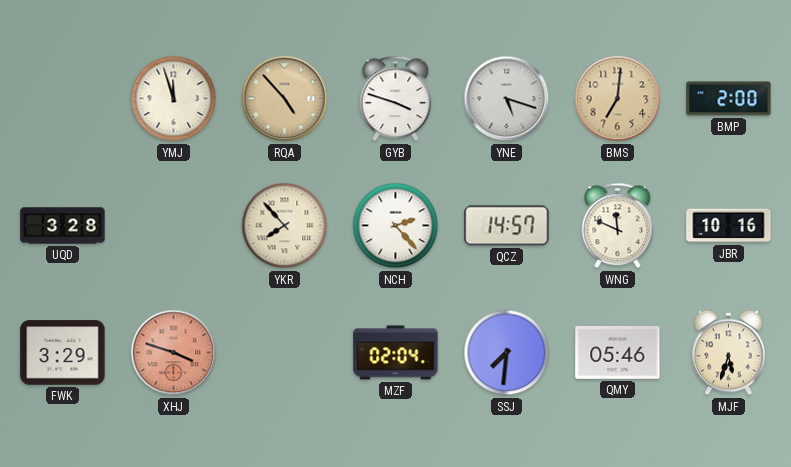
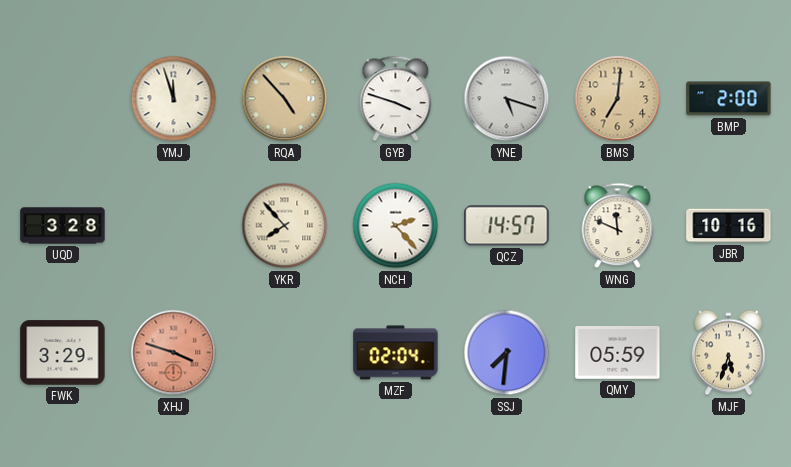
QMY: 05:46 -> 05:59 (618, 353)
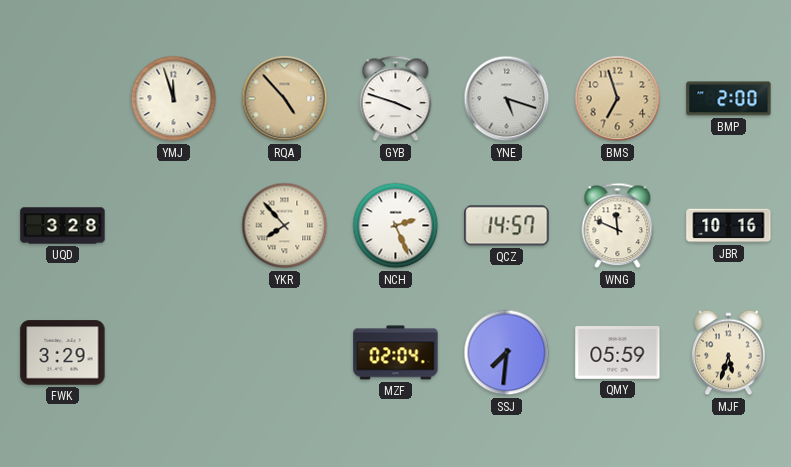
BMS: 7:01 -> 6:57 (618, 99)
NCH: 2:23 -> 2:26 (396, 226)
XHJ: 3:48 -> none (174, 353)
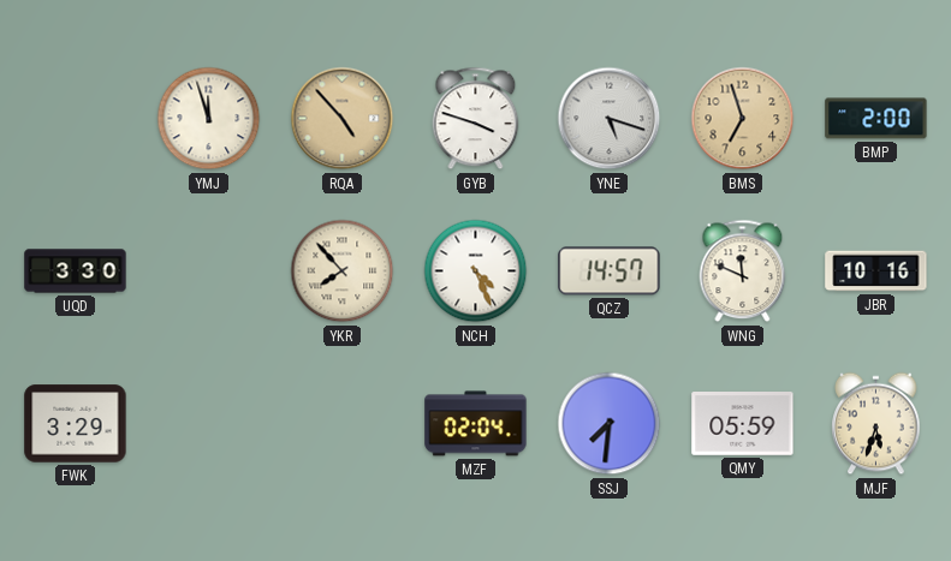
UQD: 3:28 -> 3:30 (76, 271)
NCH: 2:26 -> 4:26 (476, 271)
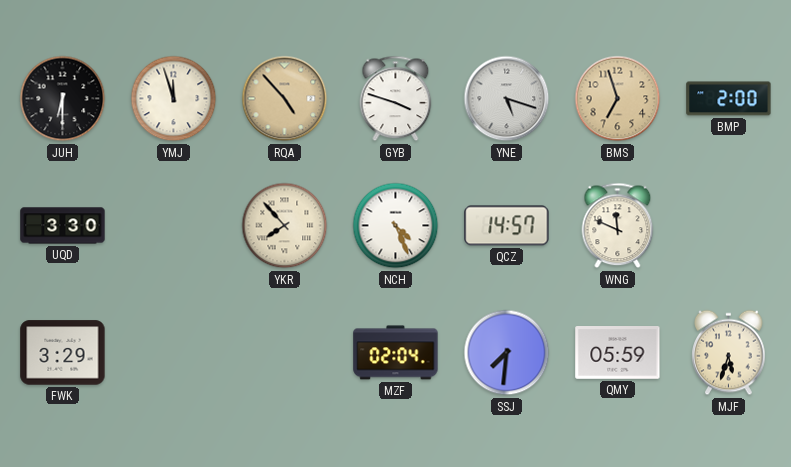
JUH: none -> 6:30 (63, 99)
JBR: 10:16 -> none (876, 271)
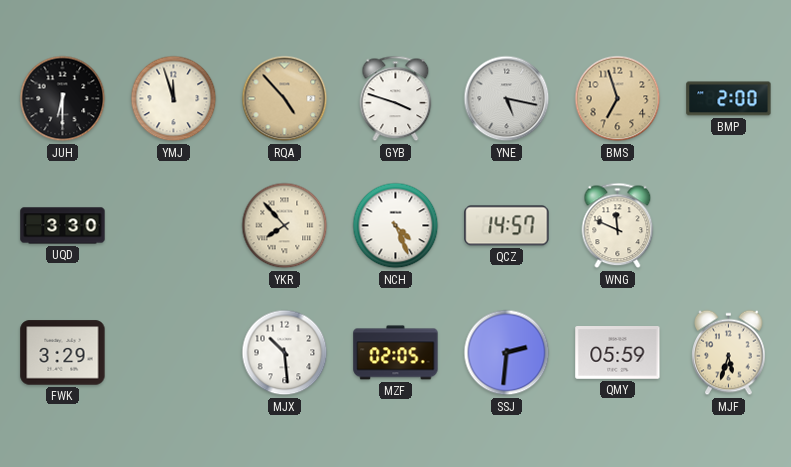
YNE: 5:18 -> 5:17 (507, 99)
MJX: none -> 10:29 (285, 353)
MZF: 02:04 -> 02:05 (396, 353)
SSJ: 7:31 -> 2:31 (507, 353)
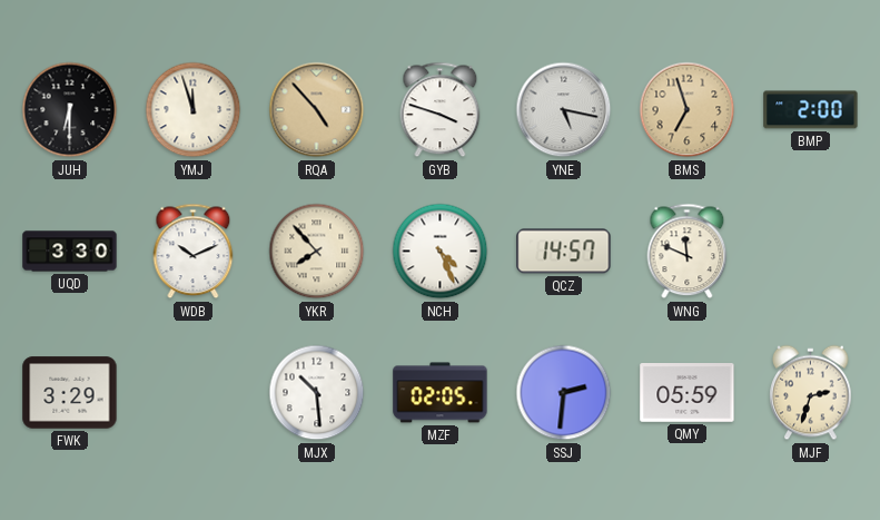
WDB: none -> 10:11 (194, 252)
MJF: 5:33 -> 2:33 (811, 393)
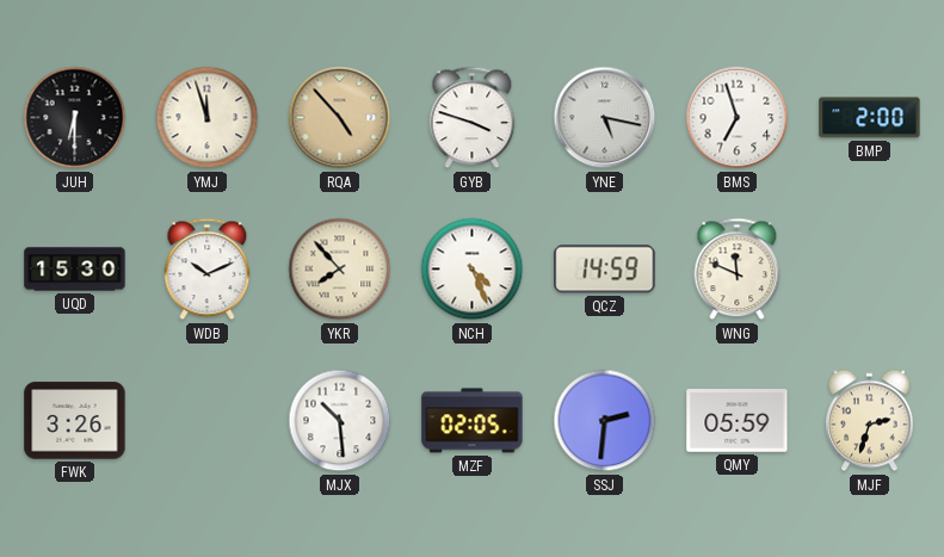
BMS dial: champagne -> white (738, 118)
UQD: 3:30 -> 15:30 (75, 270)
QCZ: 14:57 -> 14:59 (605, 270)
FWK: 3:29 -> 3:26 (75, 421)
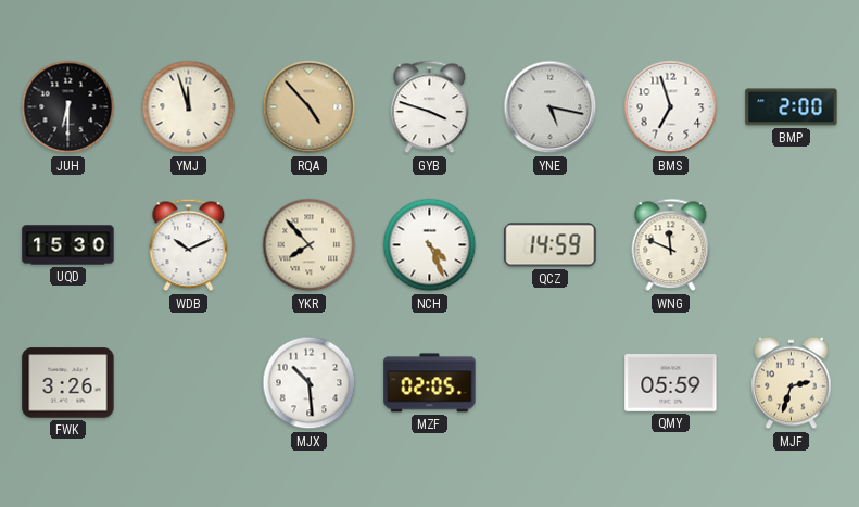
SSJ: 2:31 -> none (605, 421)
